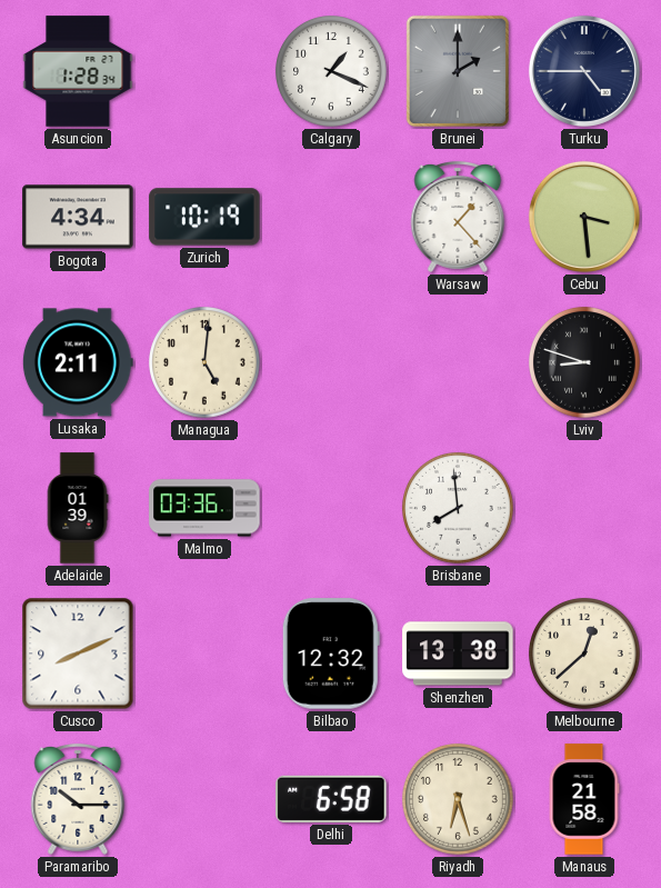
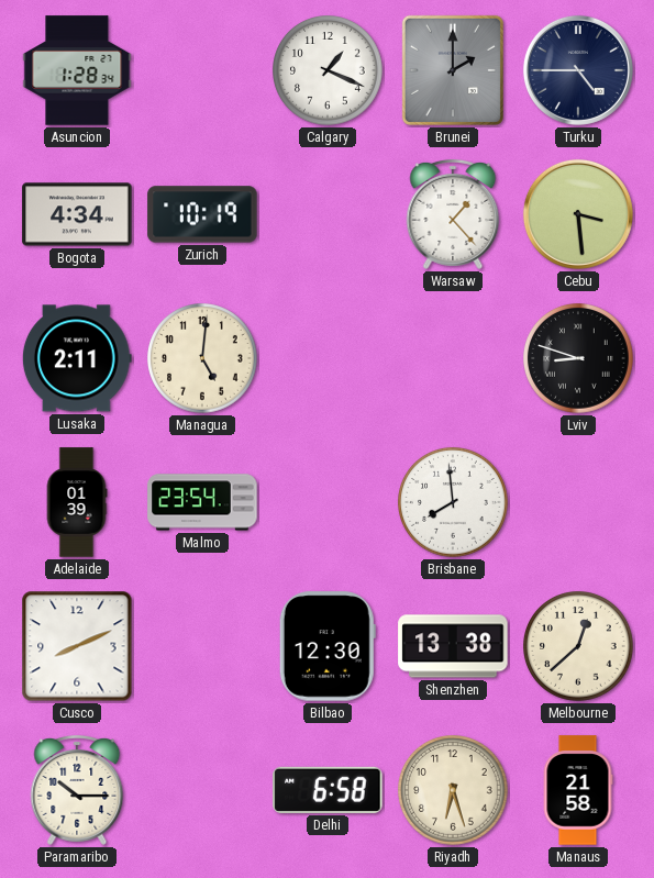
Malmo: 03:36 -> 23:54 (202, 502)
Bilbao: 12:32 -> 12:30 (328, 646)
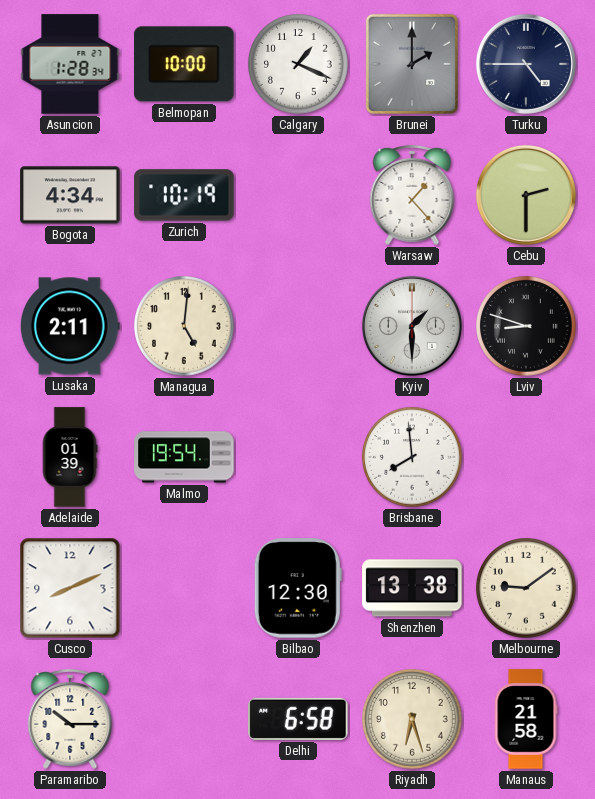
Belmopan: none -> 10:00 (184, 64)
Cebu: 3:29 -> 2:30 (526, 195)
Kyiv: none -> 1:30 (412, 326)
Malmo: 23:54 -> 19:54 (184, 457)
Melbourne: 12:38 -> 9:09 (527, 589)
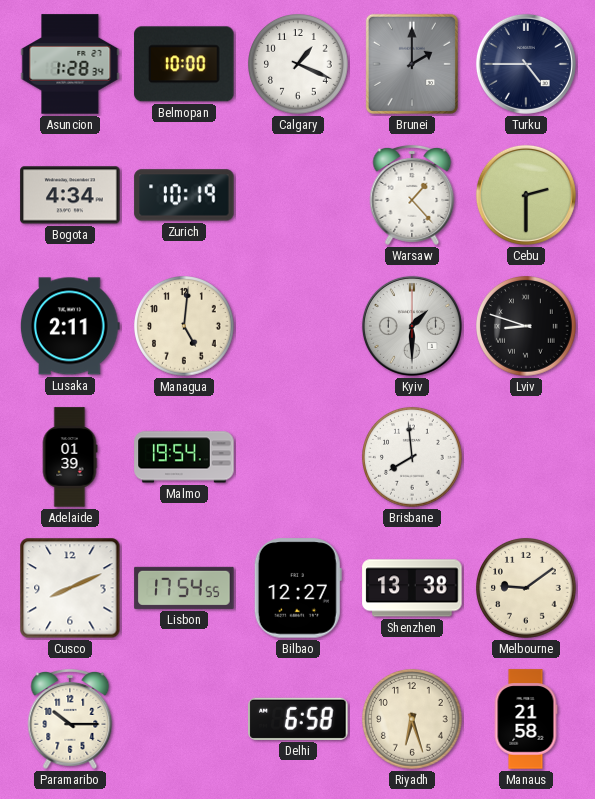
Lisbon: none -> 17:54 (184, 588)
Bilbao: 12:30 -> 12:27 (298, 588)
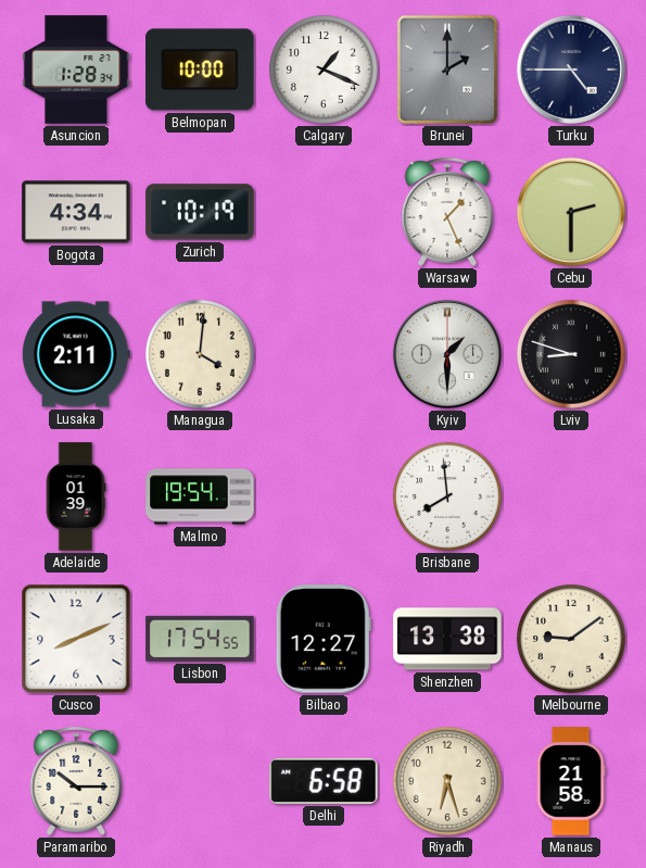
Warsaw: 1:23 -> 1:26 (447, 212)
Managua: 5:01 -> 4:01 (201, 355)
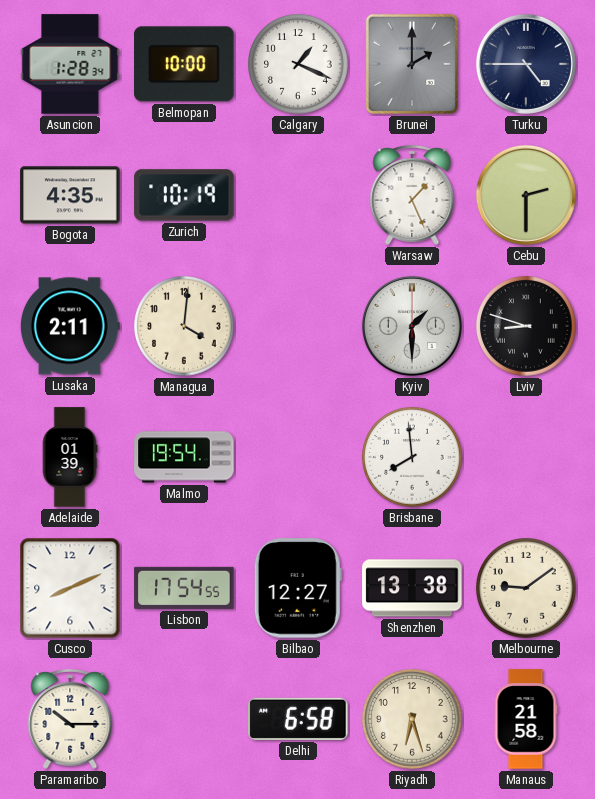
Bogota: 4:34 -> 4:35 (70, 195)
